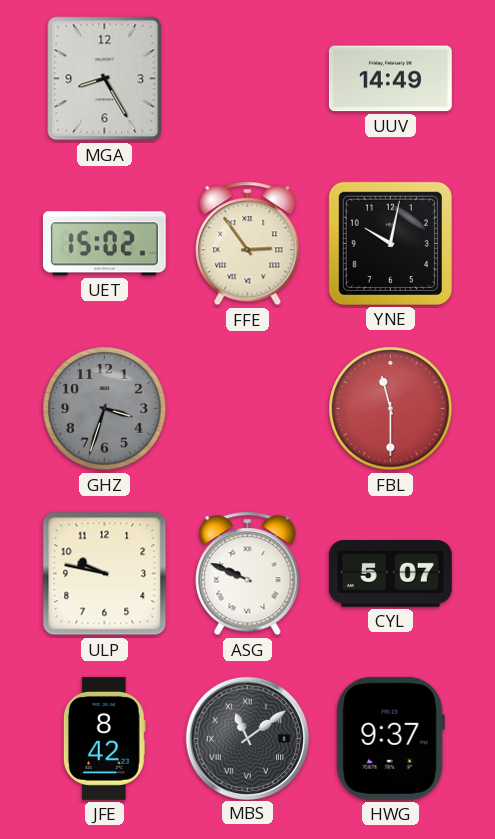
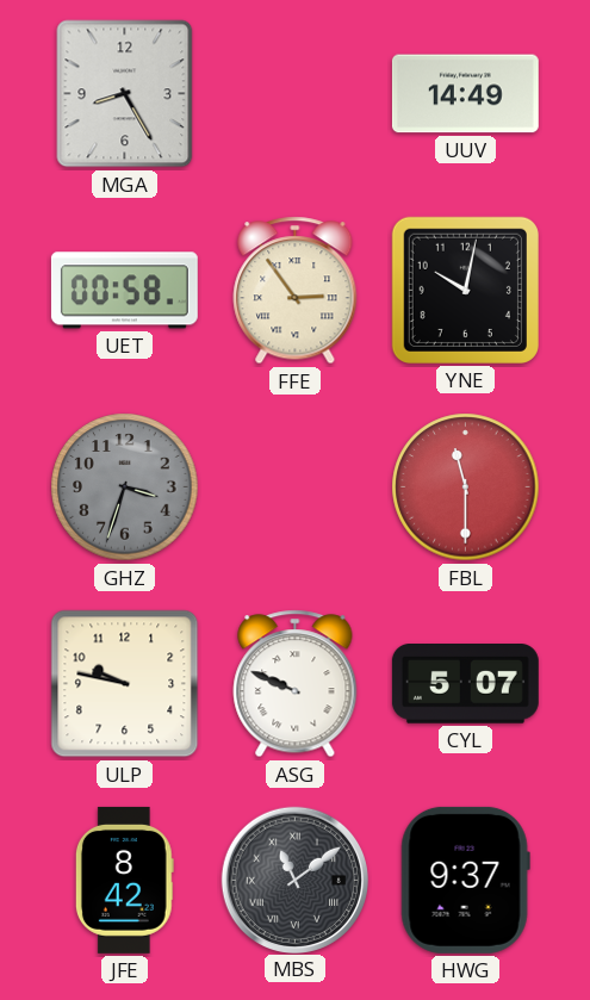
UET: 15:02 -> 00:58 (124, 291)
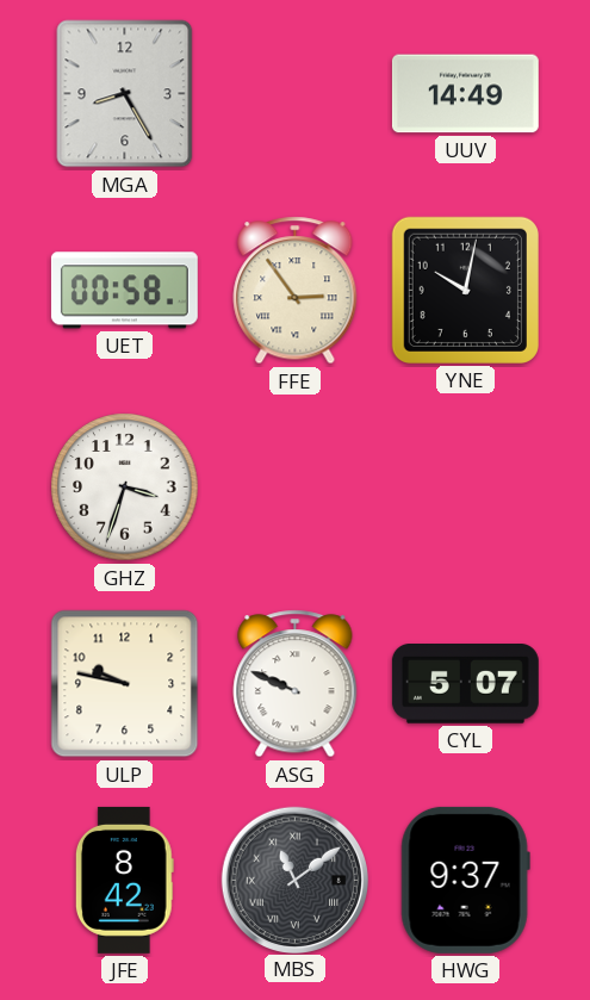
GHZ dial: grey -> white (125, 487)
FBL: 11:30 -> none (466, 487)
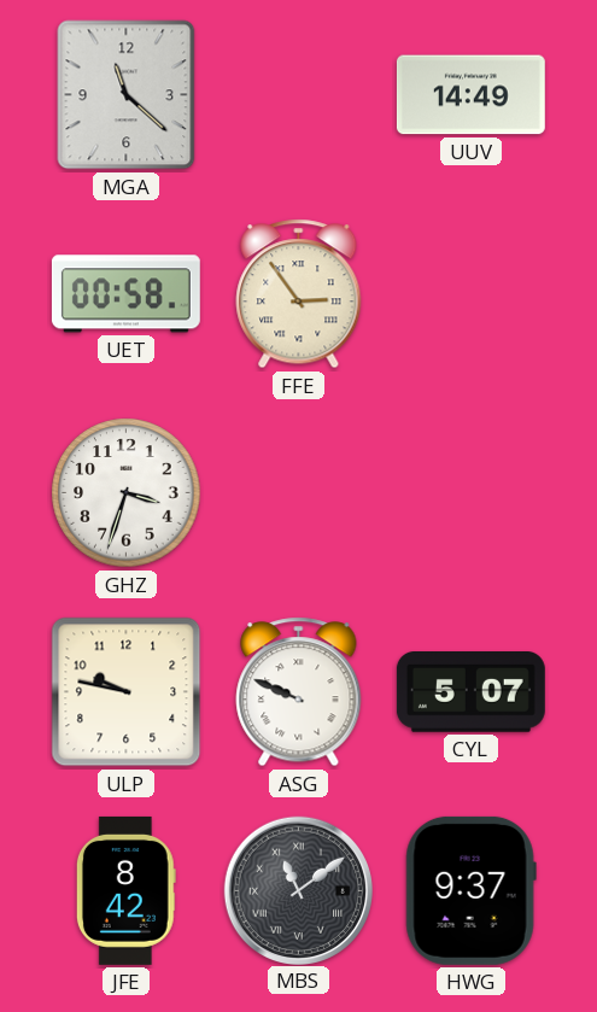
MGA: 8:25 -> 11:22 (127, 95)
YNE: 10:02 -> none (465, 290)
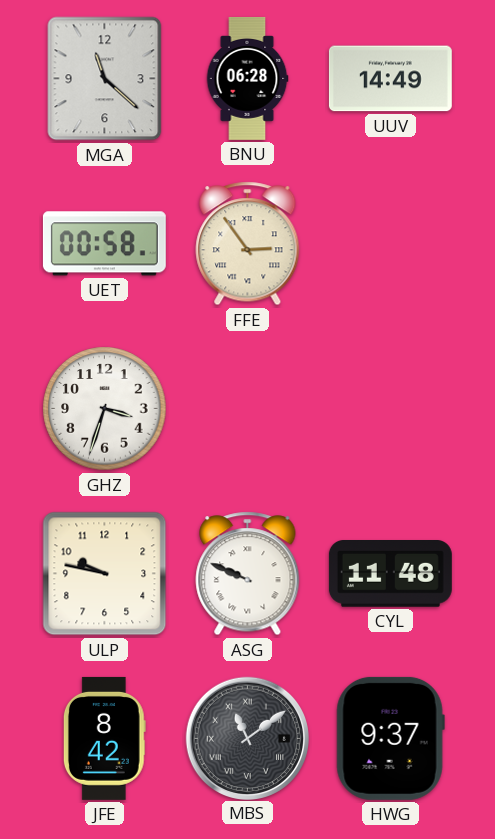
BNU: none -> 06:28 (247, 78)
CYL: 5:07 -> 11:48 (390, 574)
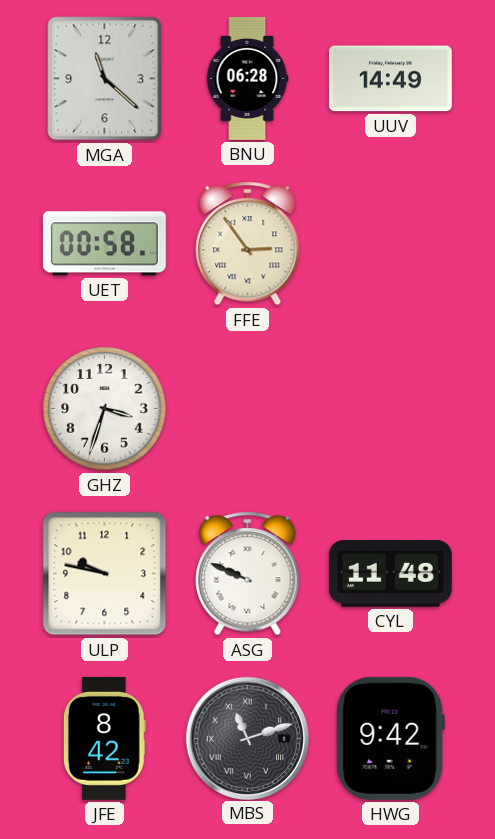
MBS: 11:09 -> 11:12 (247, 738)
HWG: 9:37 -> 9:42 (390, 738)
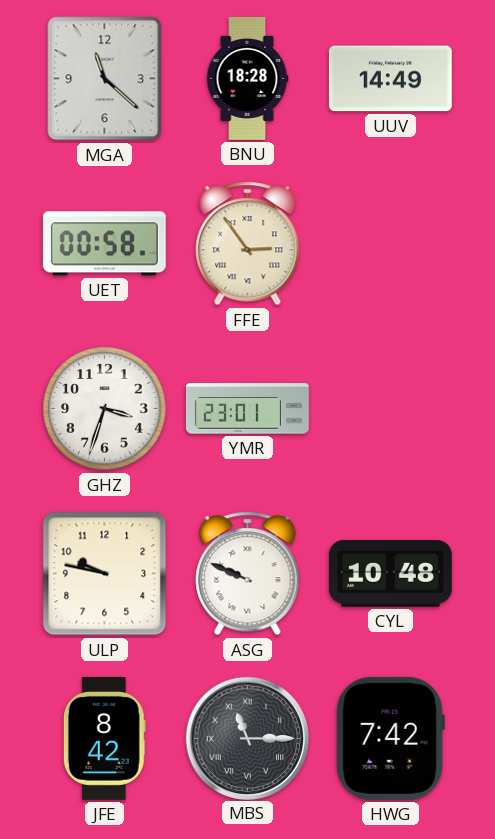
BNU: 06:28 -> 18:28 (247, 78)
YMR: none -> 23:01 (247, 409)
CYL: 11:48 -> 10:48 (390, 574)
MBS: 11:12 -> 11:15 (247, 738)
HWG: 9:42 -> 7:42 (390, 738)
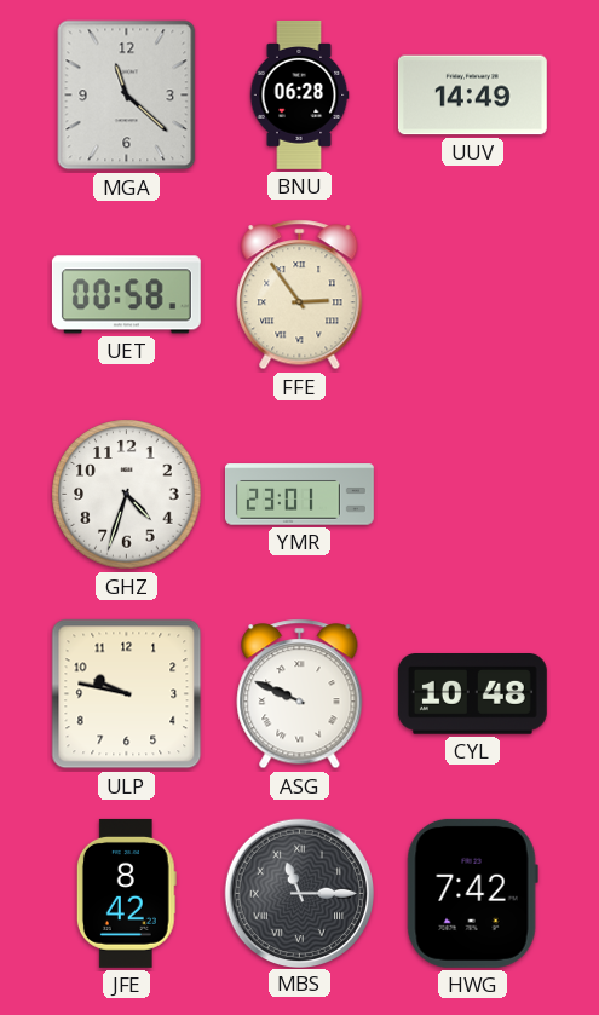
BNU: 18:28 -> 06:28 (299, 94)
GHZ: 3:33 -> 4:33 (127, 495)
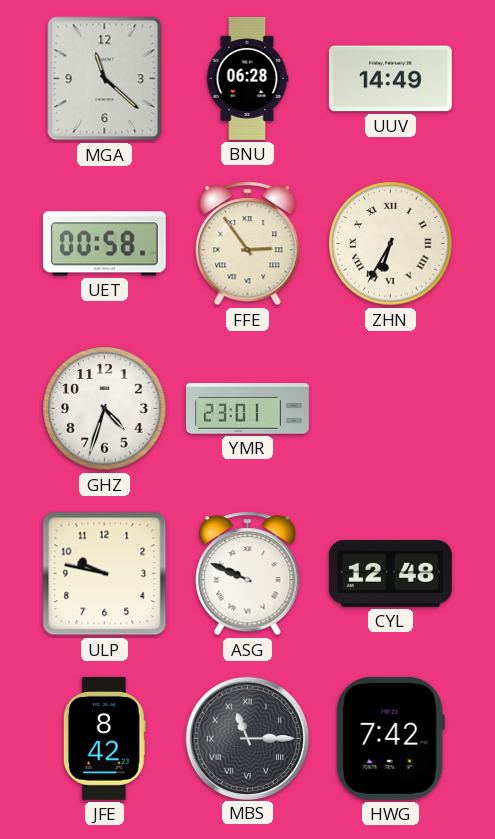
ZHN: none -> 6:35 (391, 244)
CYL: 10:48 -> 12:48 (390, 574)
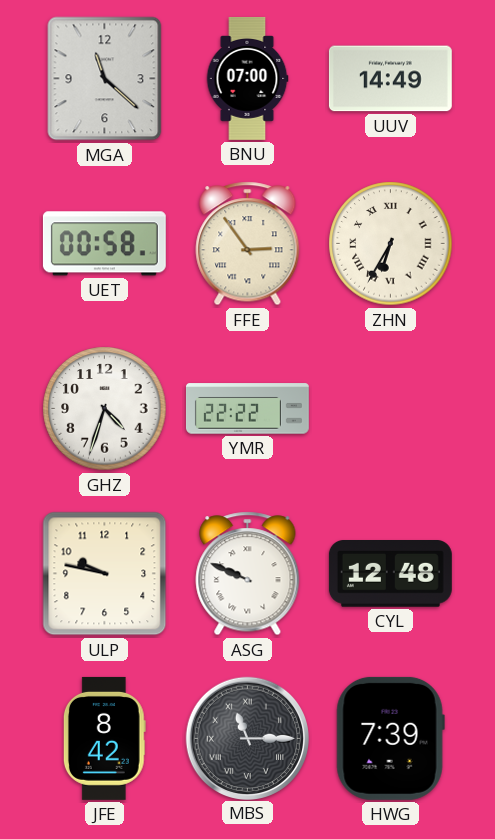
BNU: 06:28 -> 07:00 (247, 78)
YMR: 23:01 -> 22:22 (247, 409)
HWG: 7:42 -> 7:39 (390, 738)
